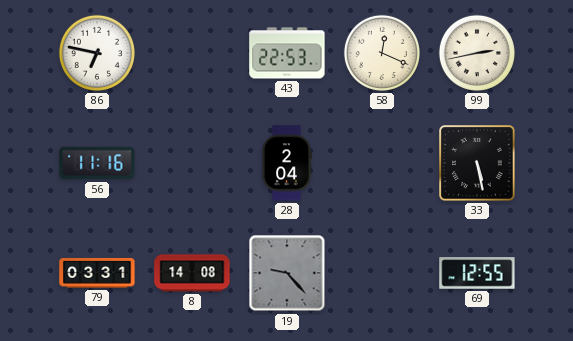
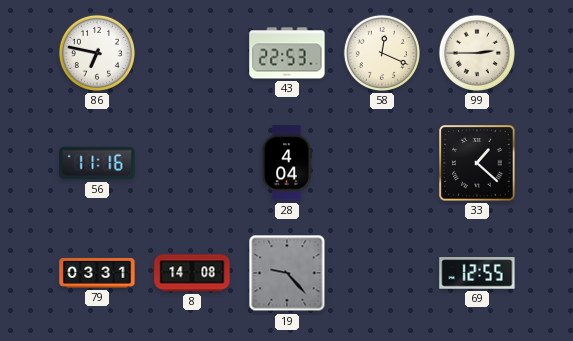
99: 2:43 -> 2:45 (477, 53)
28: 2:04 -> 4:04 (287, 163)
33: 5:28 -> 1:22 (477, 163)
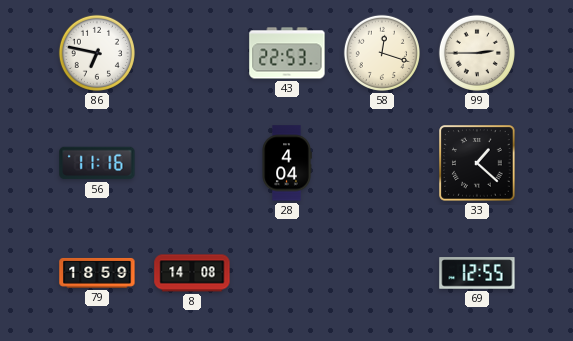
58: 12:19 -> 12:18 (382, 53)
79: 03:31 -> 18:59 (97, 273)
19: 9:23 -> none (287, 273)
